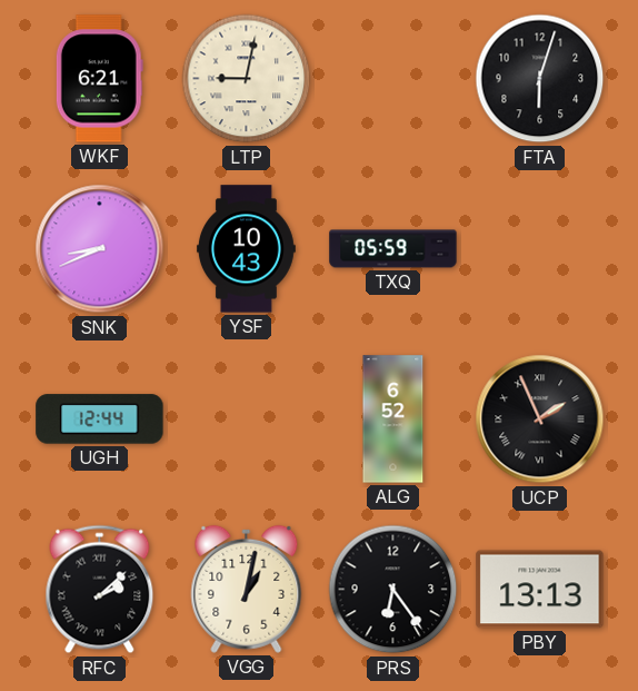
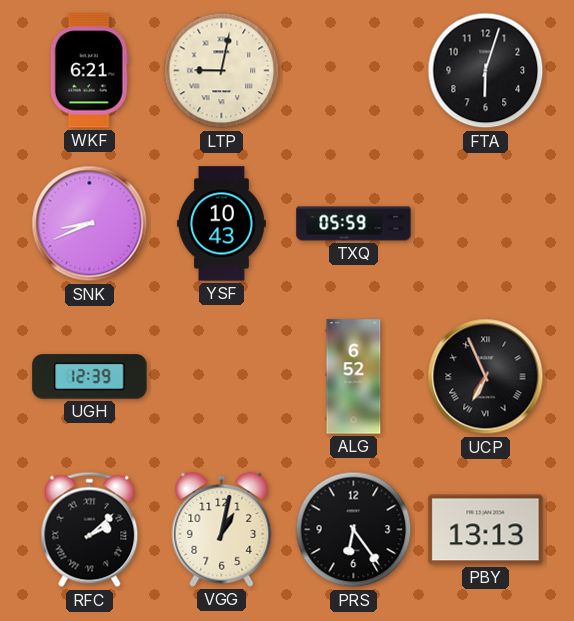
UGH: 12:44 -> 12:39 (90, 377)
UCP: 1:56 -> 6:56 (486, 377)
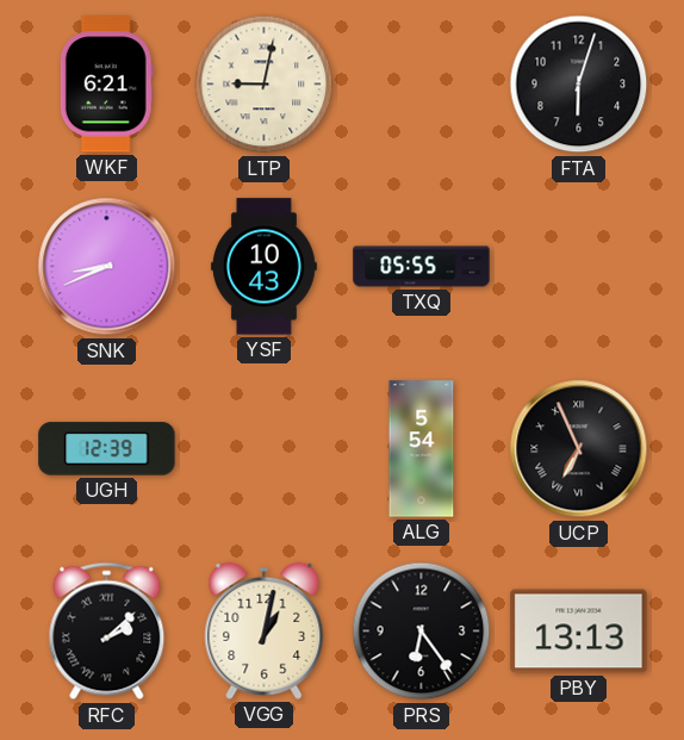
TXQ: 05:59 -> 05:55 (422, 267)
ALG: 6:52 -> 5:54 (422, 449)
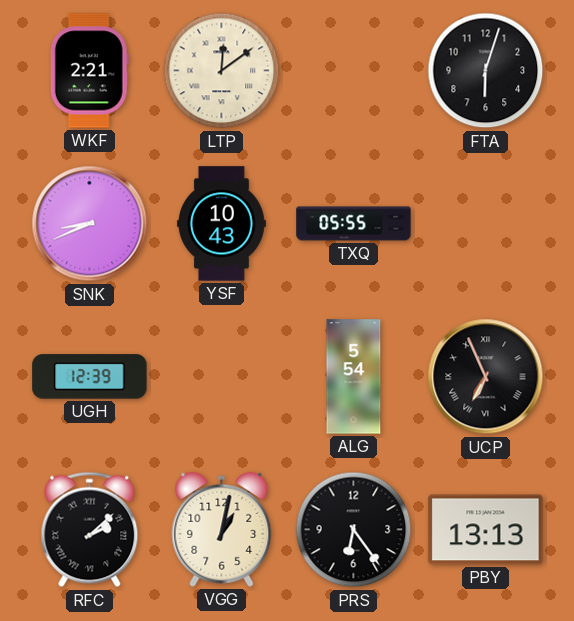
WKF: 6:21 -> 2:21 (89, 71)
LTP: 9:02 -> 12:09 (222, 71)
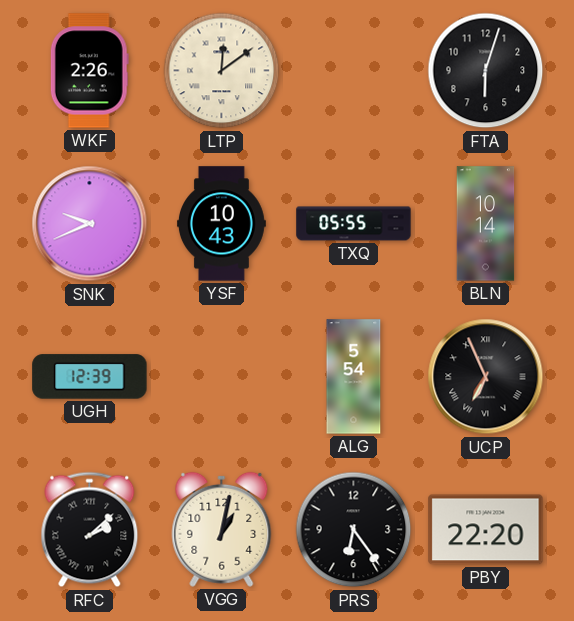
WKF: 2:21 -> 2:26 (89, 71)
SNK: 8:41 -> 9:41 (90, 224)
BLN: none -> 10:14 (486, 224)
PBY: 13:13 -> 22:20 (486, 530)
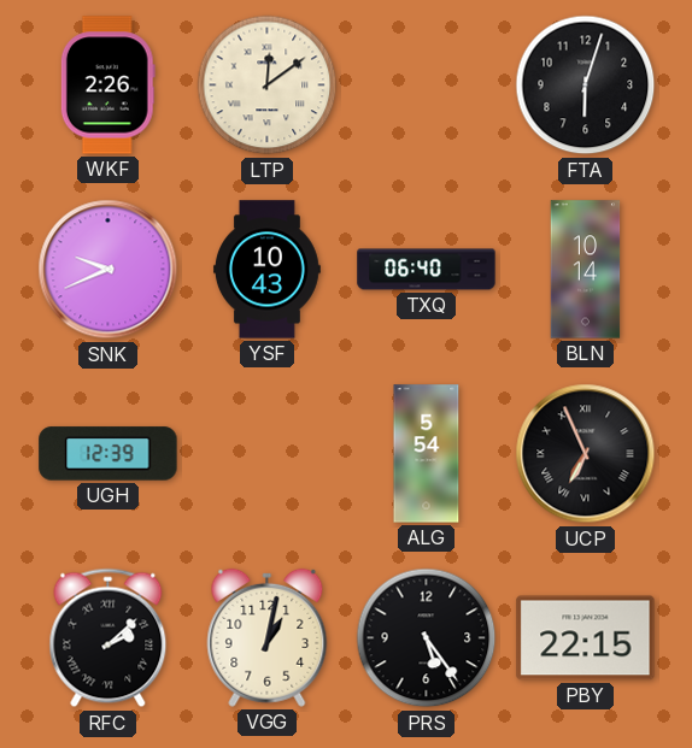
TXQ: 05:55 -> 06:40 (427, 270)
PRS: 6:24 -> 5:24 (427, 638)
PBY: 22:20 -> 22:15 (586, 638)
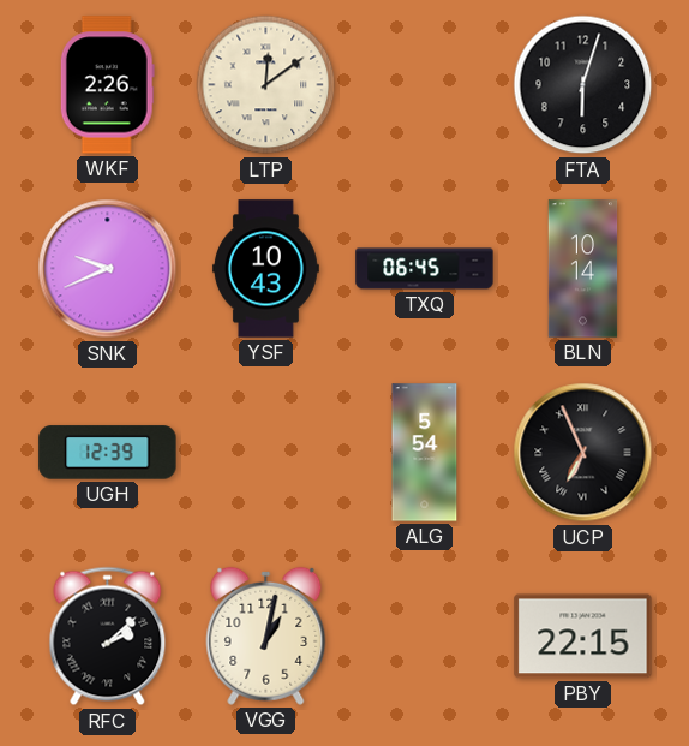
TXQ: 06:40 -> 06:45 (425, 269)
PRS: 5:24 -> none (427, 638)
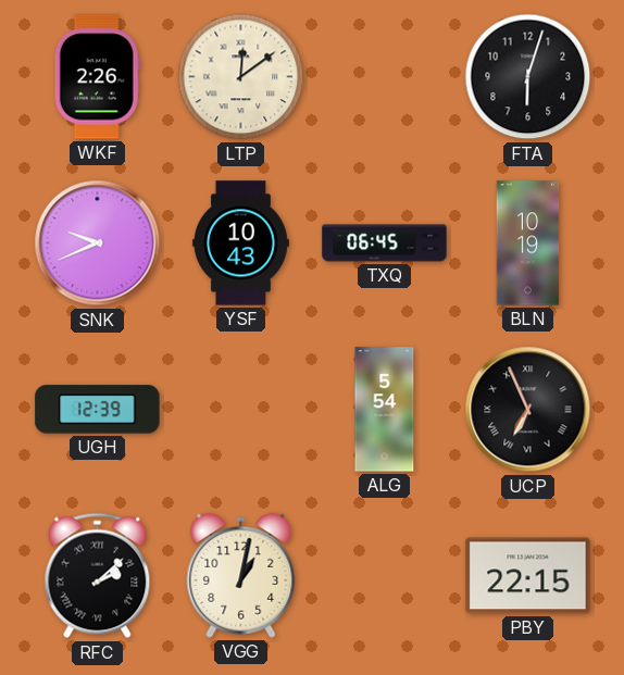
BLN: 10:14 -> 10:19 (528, 243)
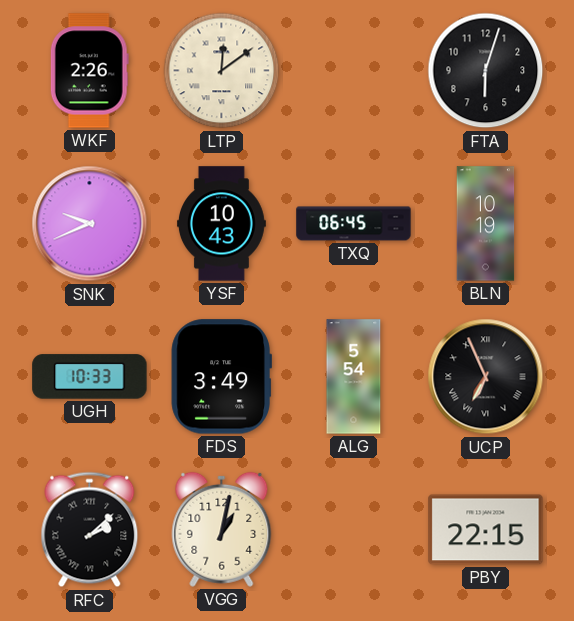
UGH: 12:39 -> 10:33 (90, 377)
FDS: none -> 3:49 (221, 377)
